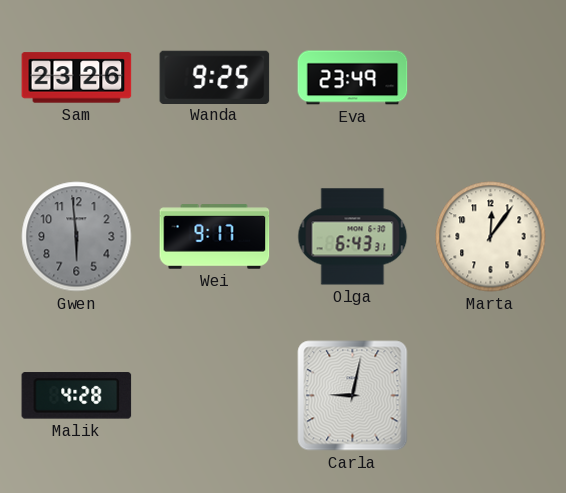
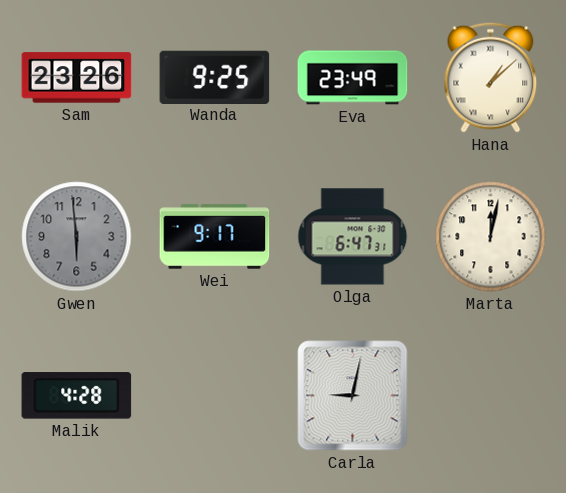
Hana: none -> 1:08 (491, 77)
Olga: 6:43 -> 6:47 (353, 237)
Marta: 12:06 -> 12:02 (491, 237)
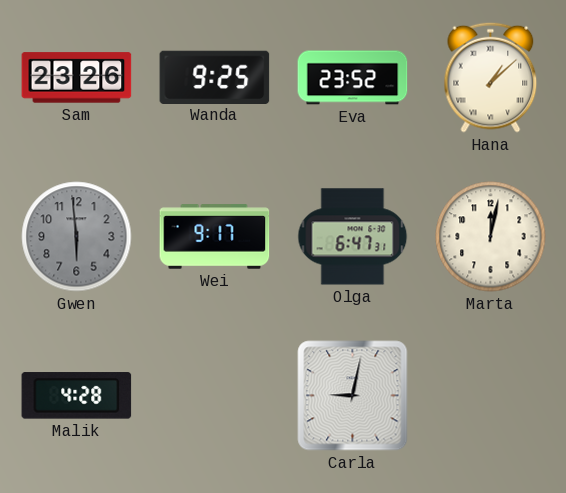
Eva: 23:49 -> 23:52 (353, 78)
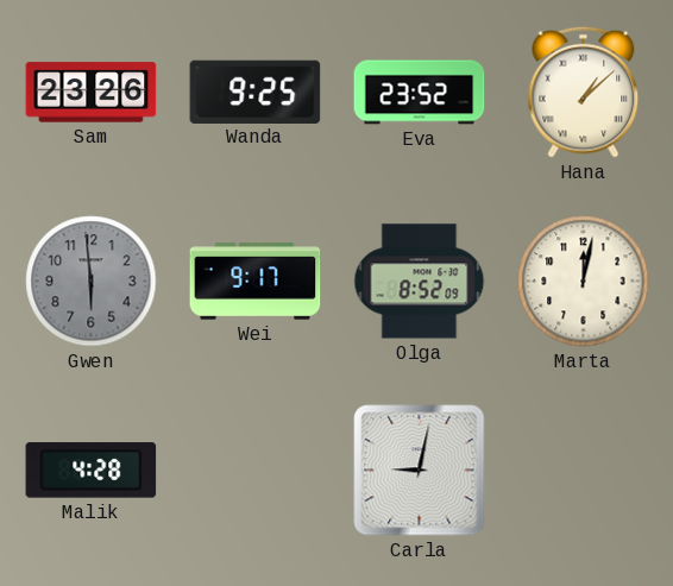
Olga: 6:47 -> 8:52 (420, 282)
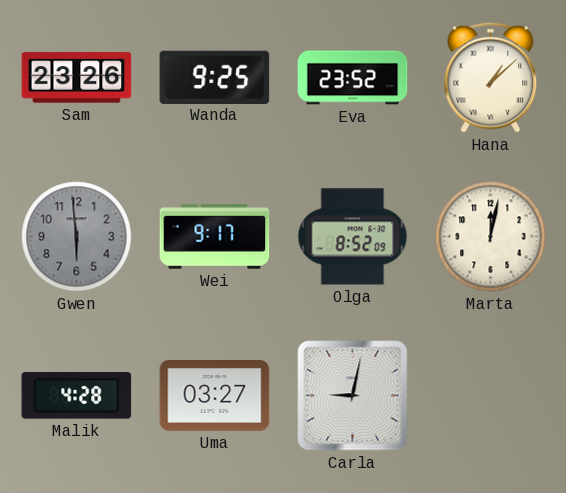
Uma: none -> 03:27 (215, 395)
